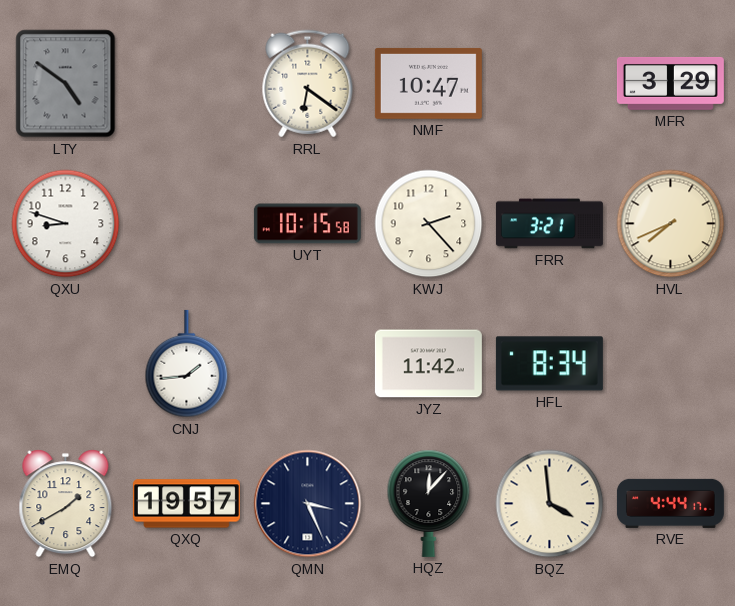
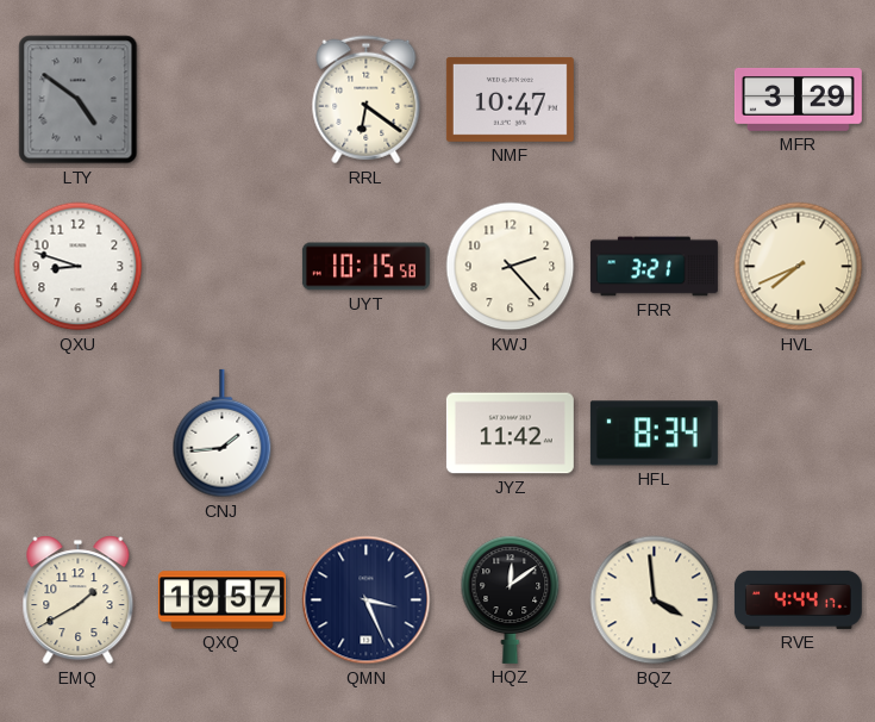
HQZ: 12:07 -> 12:09 (511, 599)
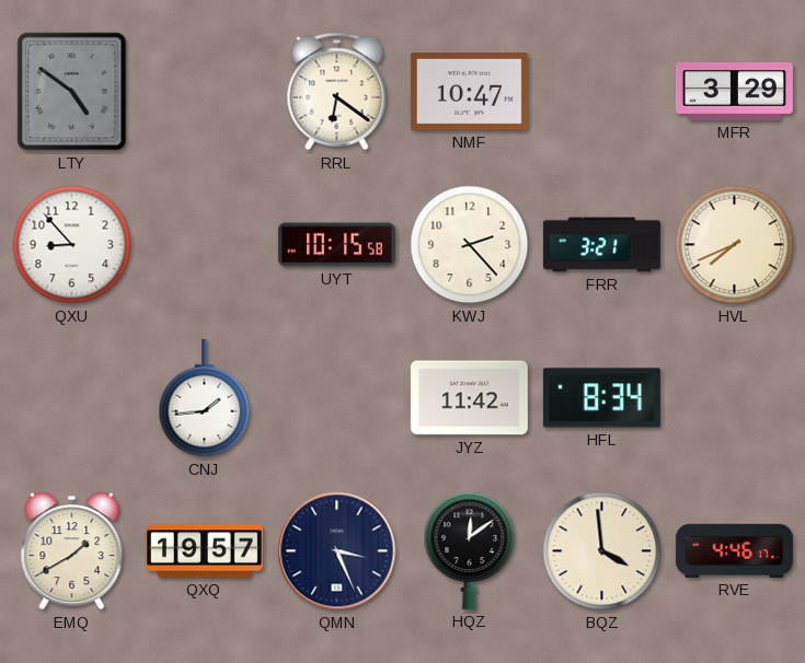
QXU: 8:48 -> 8:53 (72, 245)
RVE: 4:44 -> 4:46 (734, 550)
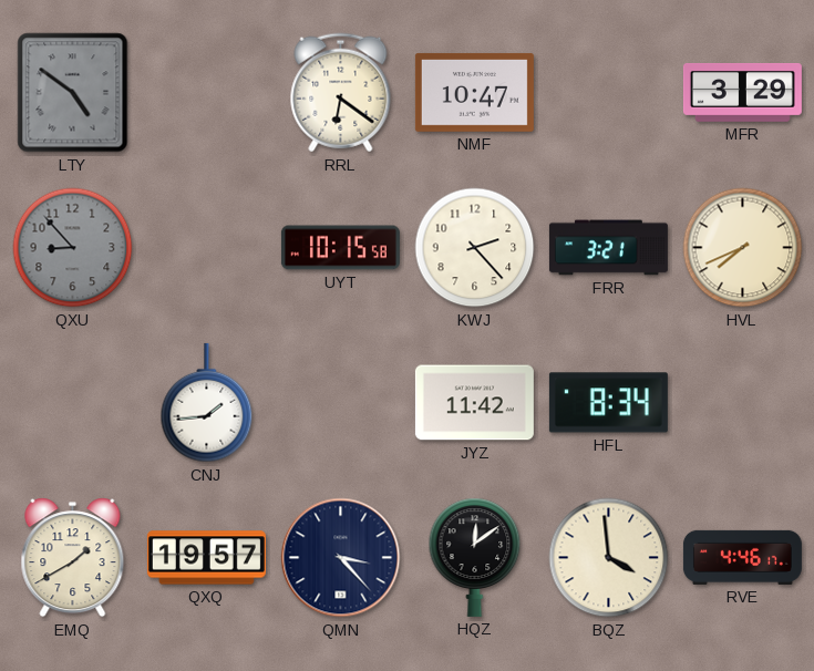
QXU dial: white -> grey (73, 248)
QMN: 3:26 -> 3:23 (341, 558)
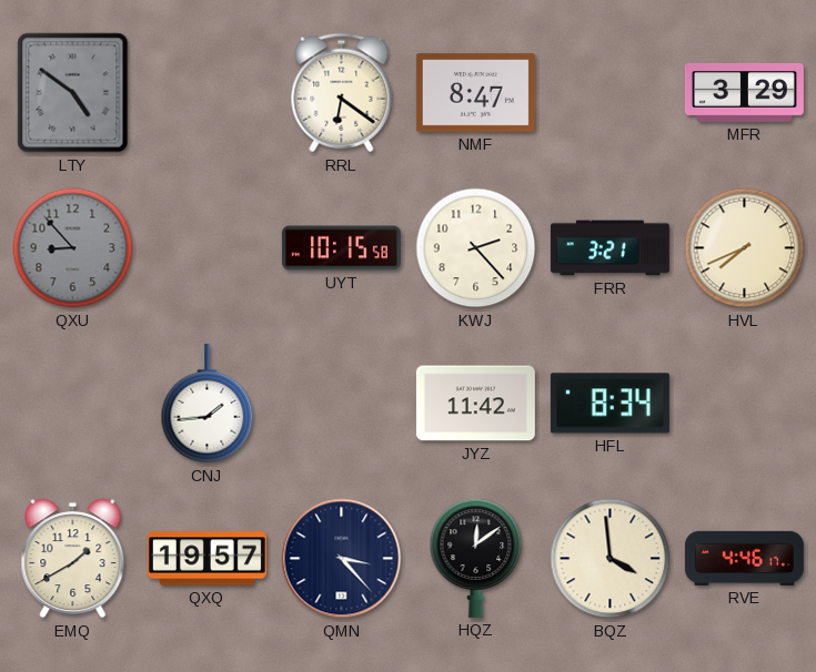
NMF: 10:47 -> 8:47 (475, 92)
